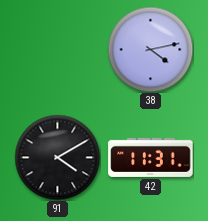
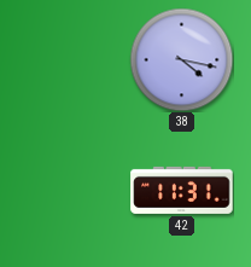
38: 4:13 -> 4:17 (181, 59)
91: 4:10 -> none (57, 157)
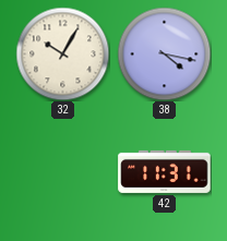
32: none -> 10:05 (62, 53)
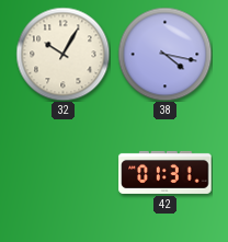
42: 11:31 -> 01:31 (166, 172)
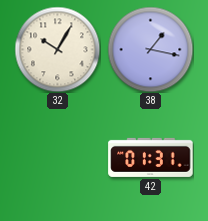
38: 4:17 -> 1:17 (150, 49)
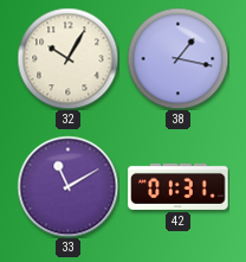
33: none -> 11:10 (67, 186)
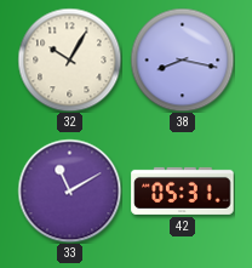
38: 1:17 -> 8:17 (182, 59)
42: 01:31 -> 05:31 (183, 190)
